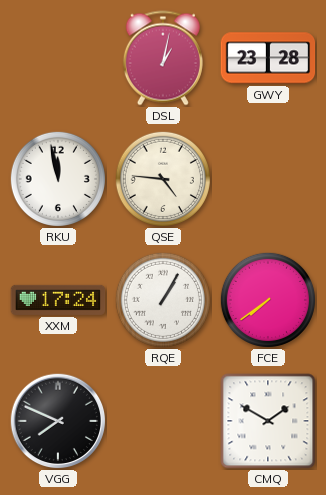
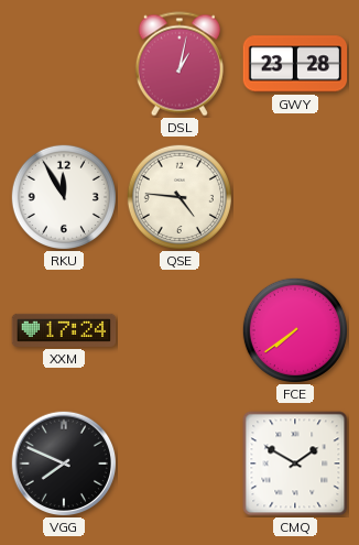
RKU: 11:58 -> 11:55 (64, 197)
RQE: 1:05 -> none (163, 300)
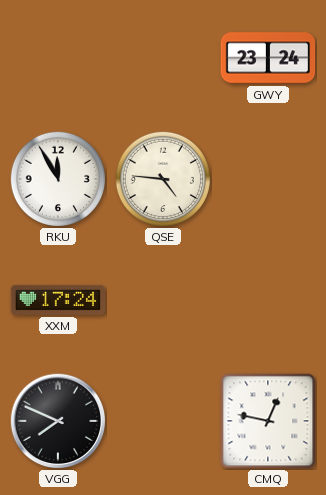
DSL: 1:02 -> none (179, 64)
GWY: 23:28 -> 23:24 (268, 58)
FCE: 7:39 -> none (295, 330)
CMQ: 1:50 -> 12:47 (268, 421)
